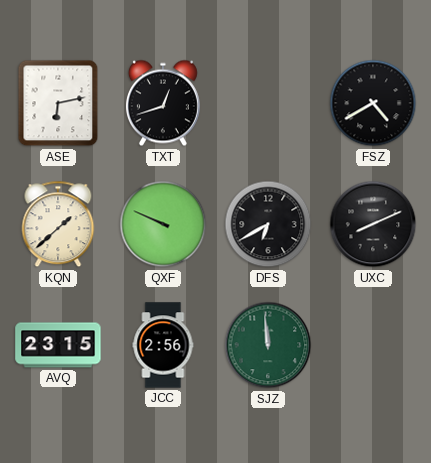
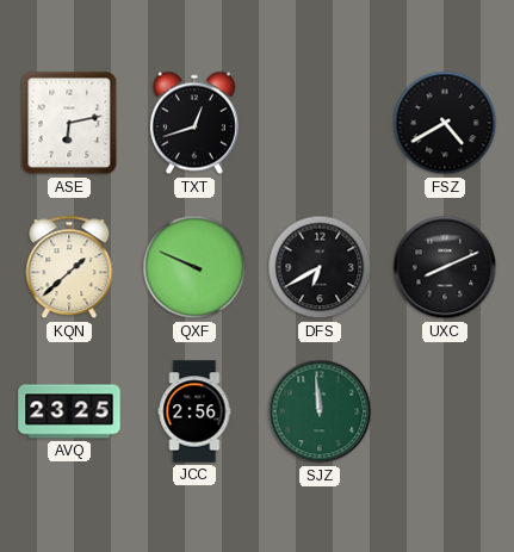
AVQ: 23:15 -> 23:25 (69, 411)
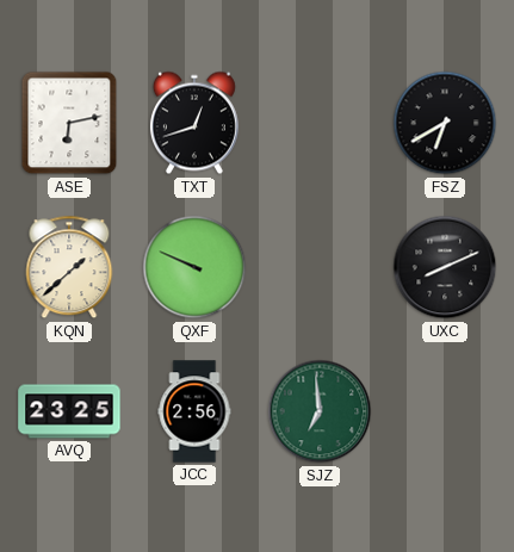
FSZ: 4:40 -> 6:40 (445, 123)
DFS: 6:40 -> none (320, 267)
SJZ: 11:59 -> 6:59 (320, 411)
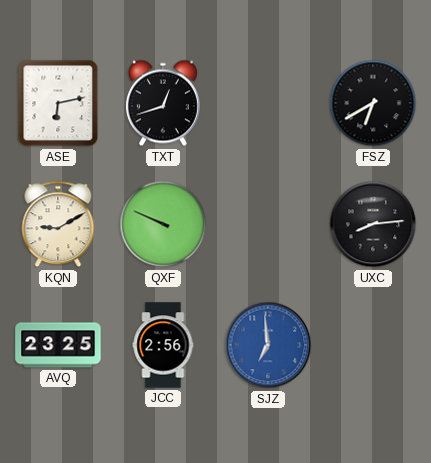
KQN: 1:38 -> 9:10 (58, 224)
UXC: 8:11 -> 8:14 (373, 224)
SJZ dial: green -> blue (268, 345)
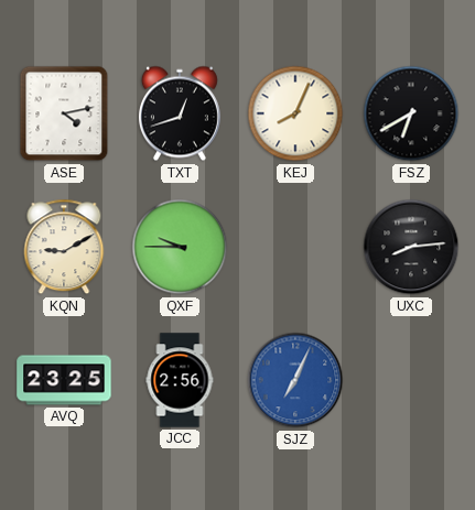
ASE: 6:13 -> 4:13 (64, 113)
KEJ: none -> 8:04 (295, 113)
QXF: 9:49 -> 9:45 (180, 247)
SJZ: 6:59 -> 7:04 (295, 380)
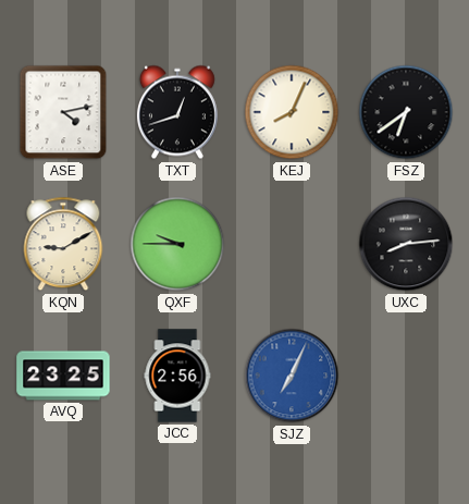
FSZ: 6:40 -> 6:39 (406, 112)
